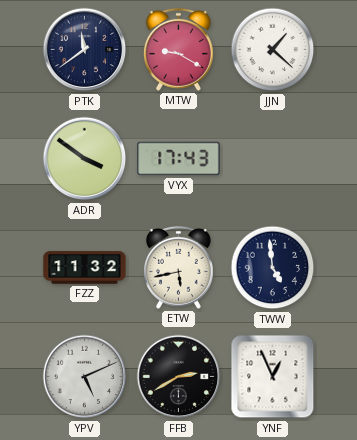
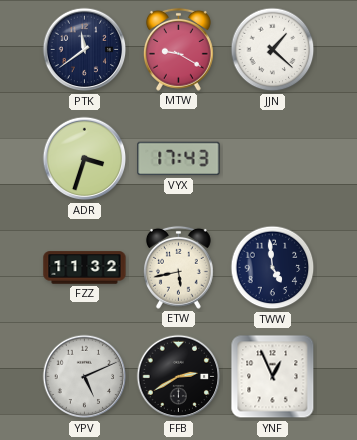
ADR: 3:51 -> 3:33 (85, 159)
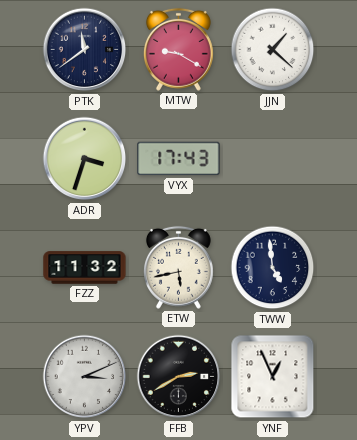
YPV: 5:11 -> 3:11 (85, 377)
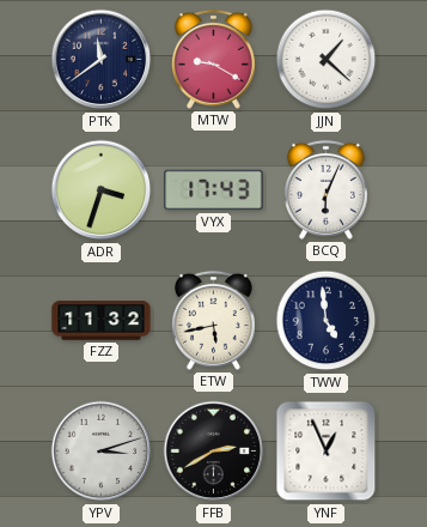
BCQ: none -> 6:04 (325, 189)
YPV: 3:11 -> 3:12 (102, 452)
